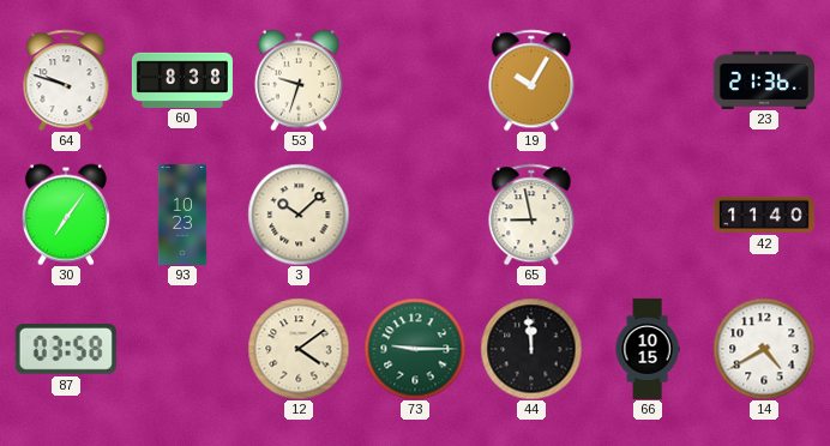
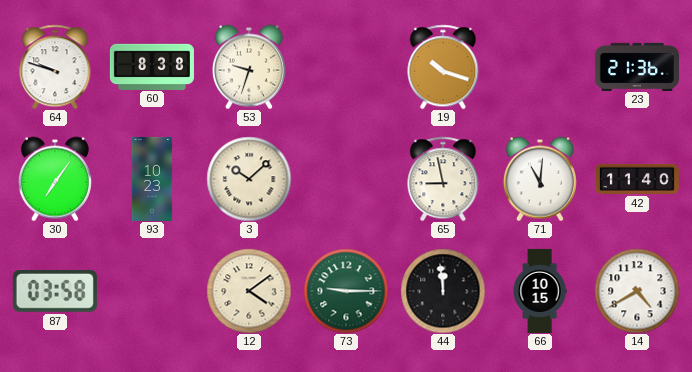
19: 10:05 -> 10:18 (443, 67)
71: none -> 11:01 (540, 179)
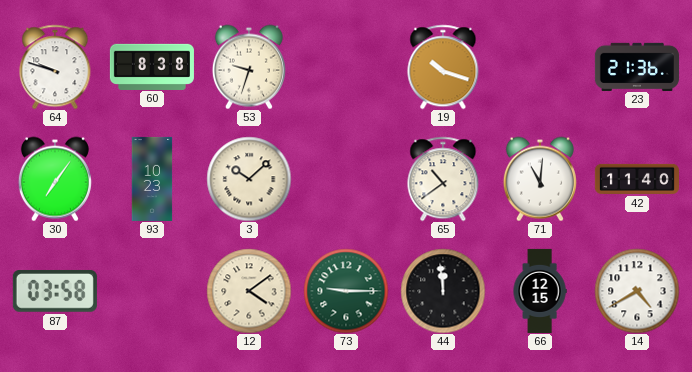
65: 8:58 -> 10:39 (443, 179)
66: 10:15 -> 12:15 (540, 291)
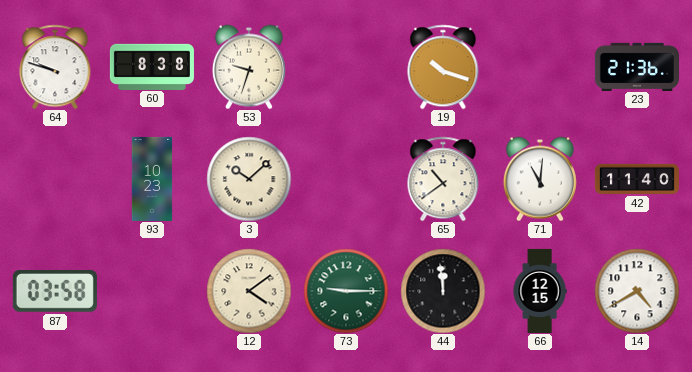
30: 7:06 -> none (55, 179)
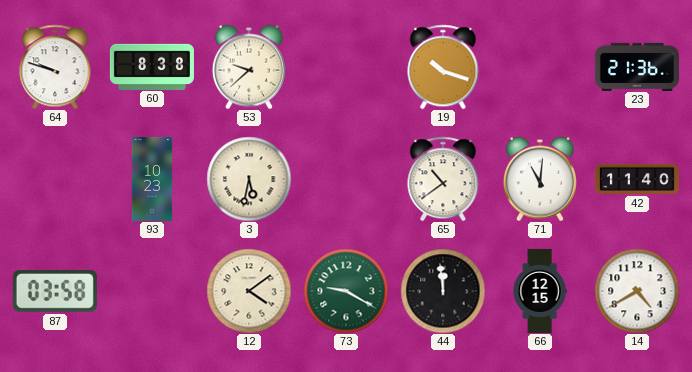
53: 9:33 -> 9:38 (249, 67)
3: 10:08 -> 5:32 (249, 179)
73: 9:15 -> 9:20 (346, 291)
